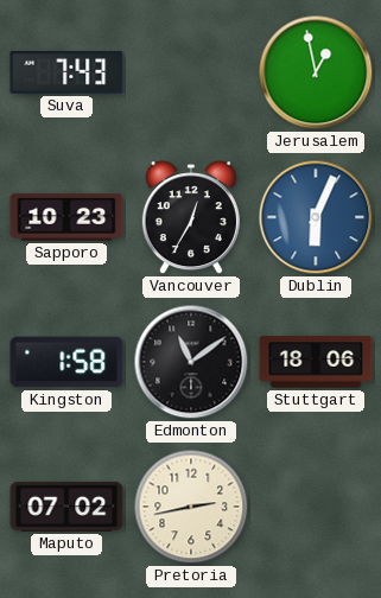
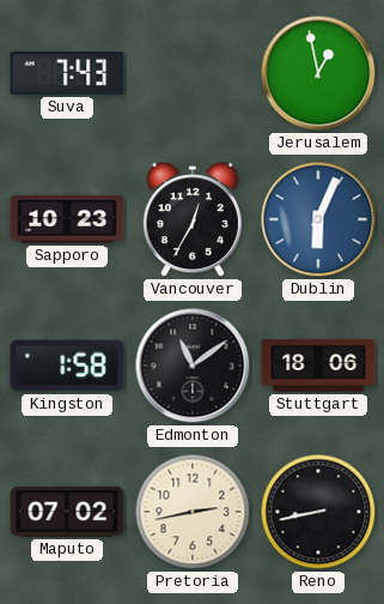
Reno: none -> 8:43 (318, 512)
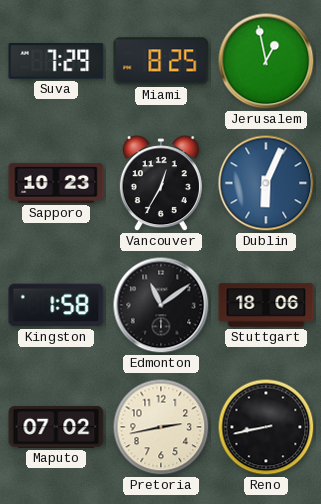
Suva: 7:43 -> 7:29 (56, 62)
Miami: none -> 8:25 (161, 61)
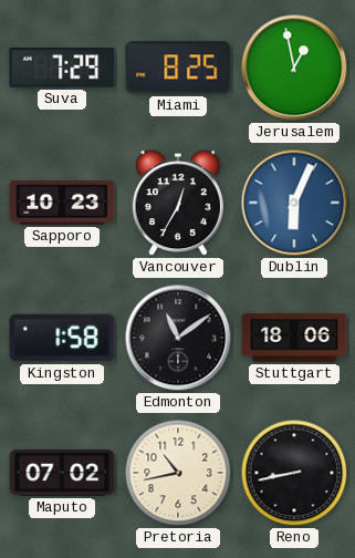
Pretoria: 2:43 -> 10:43 (178, 473)
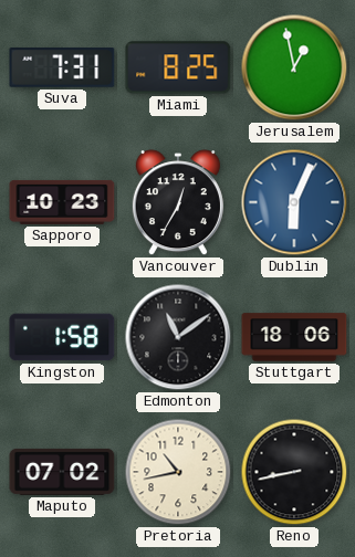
Suva: 7:29 -> 7:31 (62, 69)
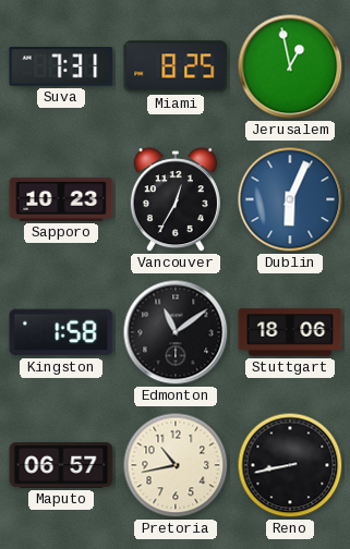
Maputo: 07:02 -> 06:57 (61, 465)
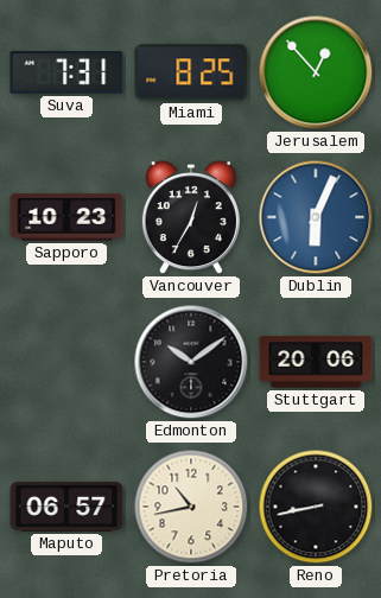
Jerusalem: 12:58 -> 12:53 (316, 72)
Kingston: 1:58 -> none (61, 332)
Edmonton: 11:09 -> 10:09 (191, 362)
Stuttgart: 18:06 -> 20:06 (316, 362)
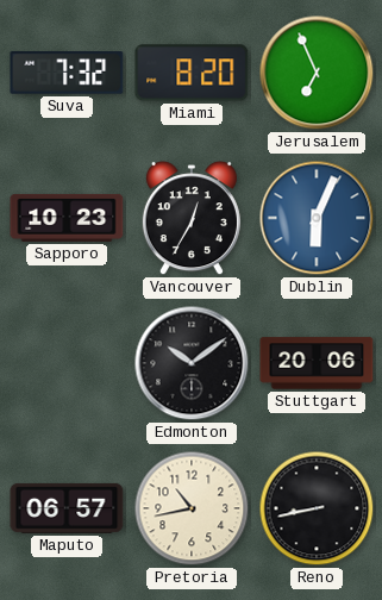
Suva: 7:31 -> 7:32 (67, 74)
Miami: 8:25 -> 8:20 (192, 73)
Jerusalem: 12:53 -> 6:56 (317, 73)
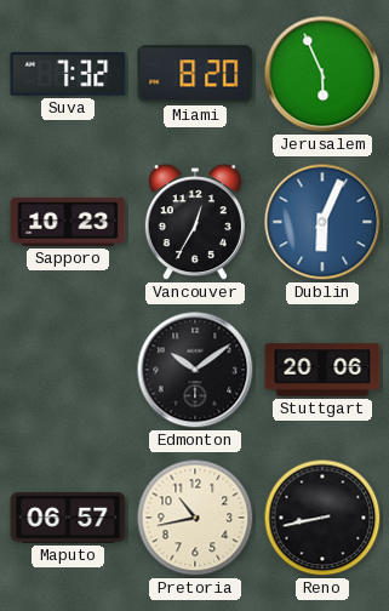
Jerusalem: 6:56 -> 5:56 (322, 74)
